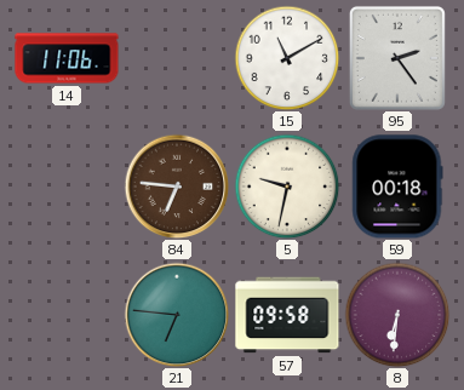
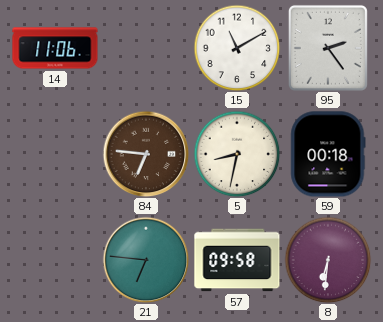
5: 9:32 -> 8:32 (237, 154)
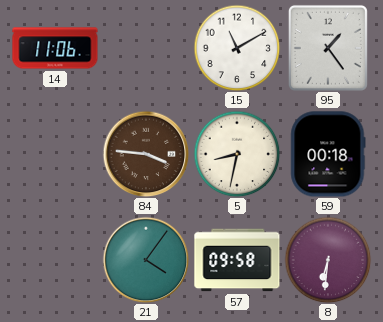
95: 2:24 -> 1:24 (328, 48)
84: 6:46 -> 3:46 (146, 154)
21: 6:46 -> 4:06 (146, 260)
